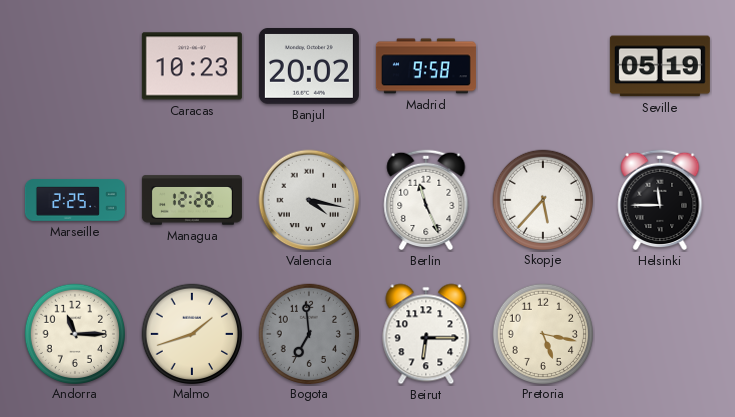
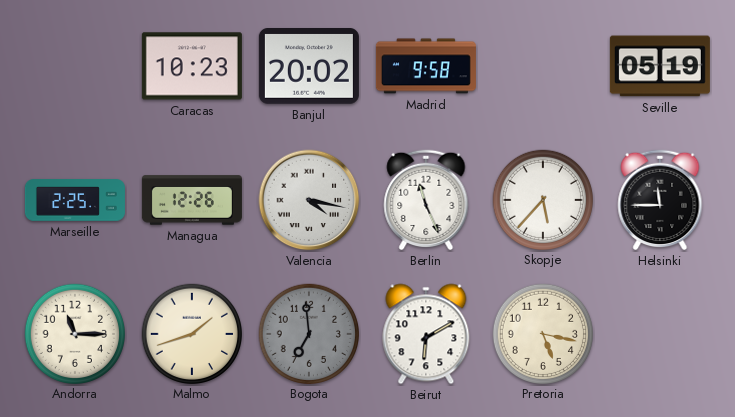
Beirut: 6:15 -> 6:10 (426, 334)
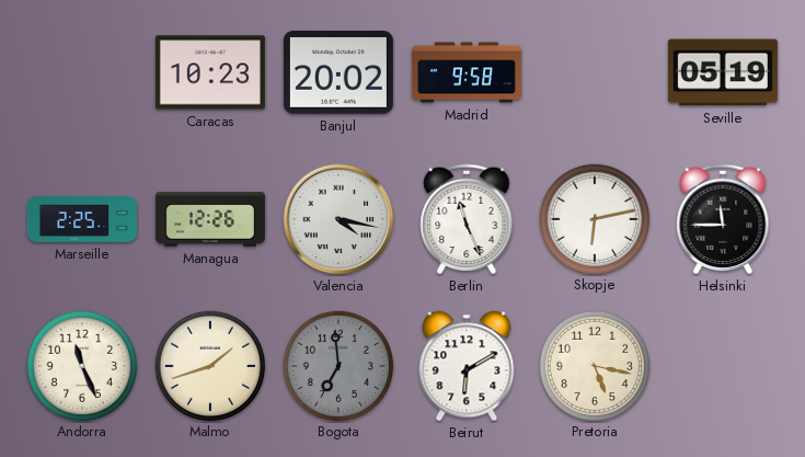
Skopje: 5:37 -> 6:13 (594, 218)
Andorra: 11:15 -> 11:26 (81, 365)
